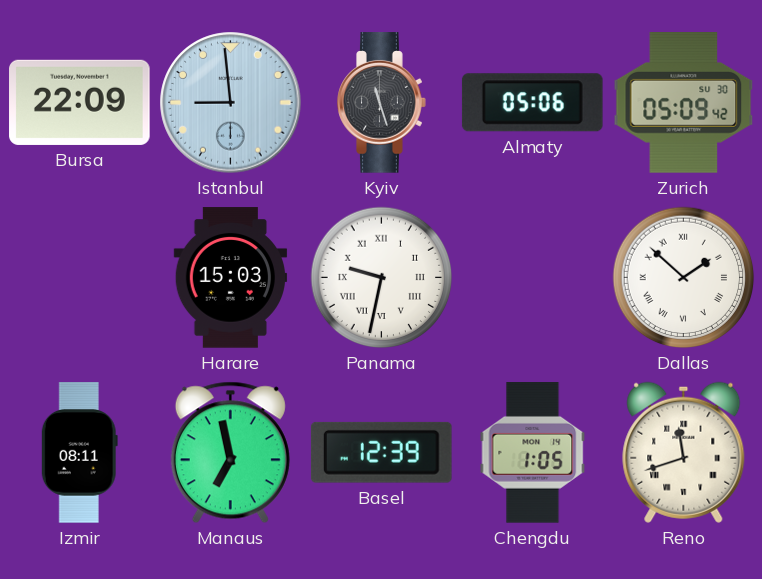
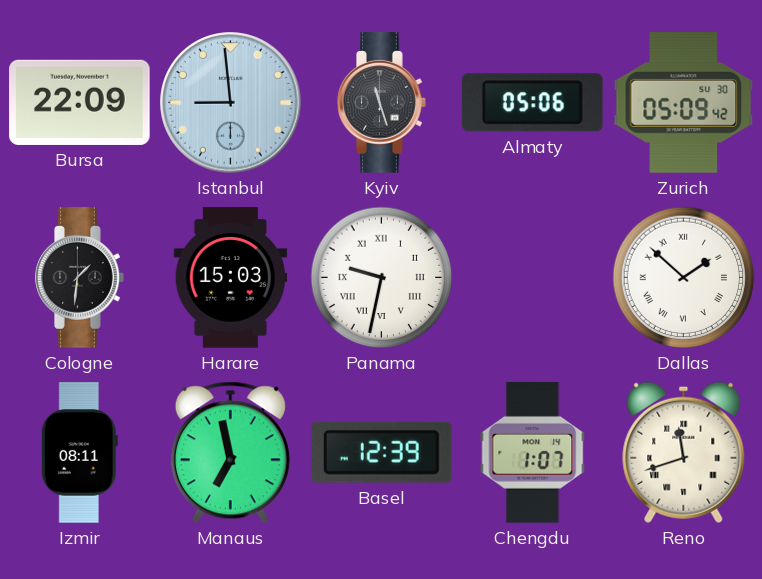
Cologne: none -> 1:31 (80, 278)
Chengdu: 1:05 -> 1:07 (533, 453)
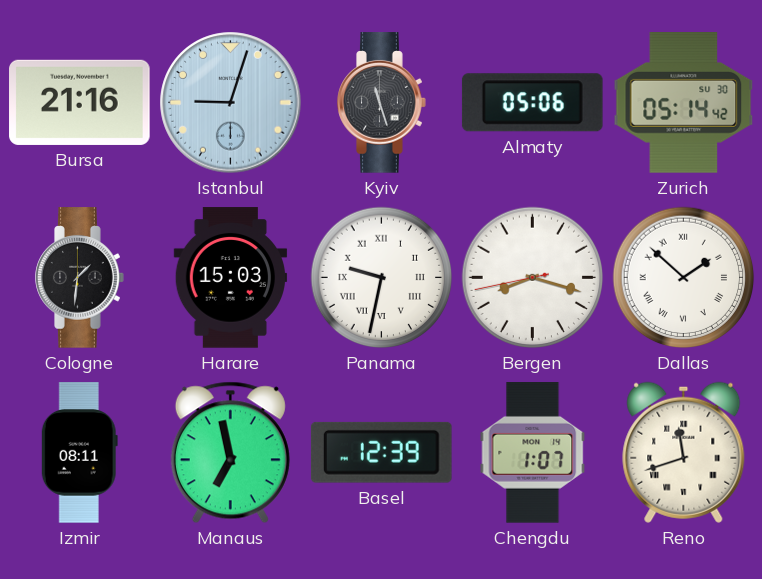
Bursa: 22:09 -> 21:16 (80, 102)
Istanbul: 8:59 -> 9:03 (231, 103)
Zurich: 05:09 -> 05:14 (684, 103)
Bergen: none -> 8:17 (533, 278)
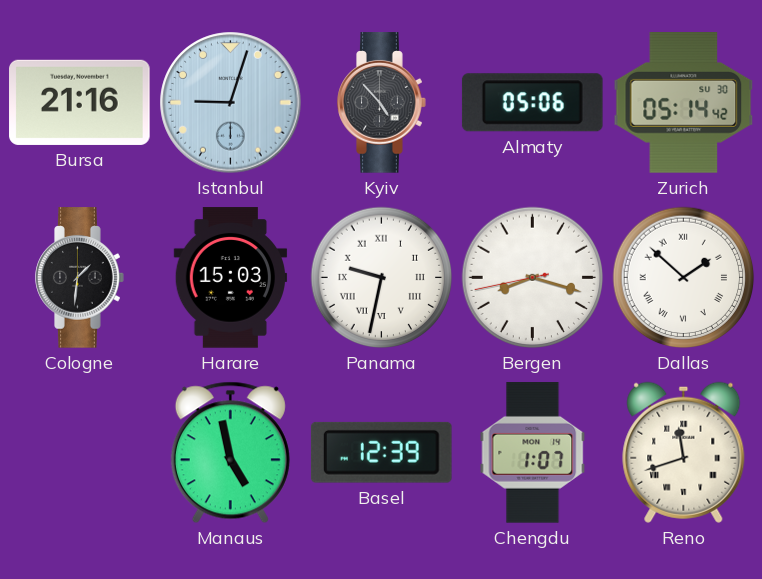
Kyiv: 11:27 -> 4:53 (382, 103)
Izmir: 08:11 -> none (79, 453)
Manaus: 6:58 -> 4:58 (230, 453)
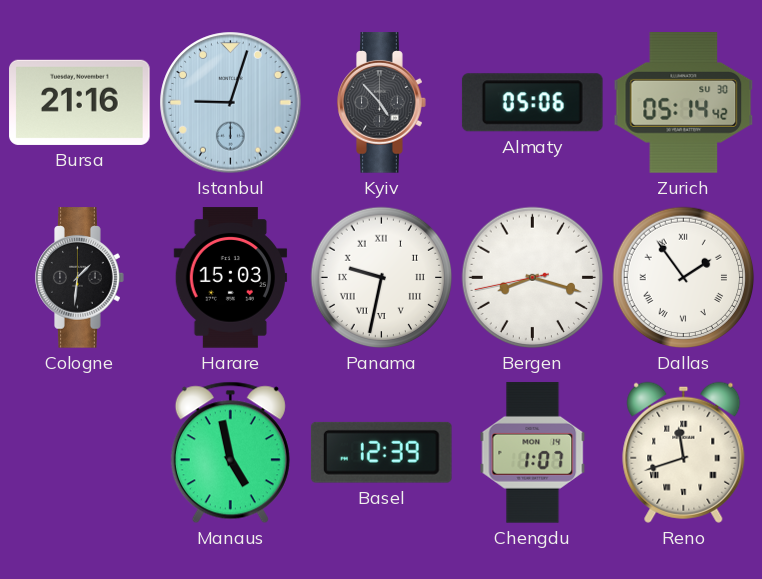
Dallas: 1:52 -> 1:54 (684, 278)
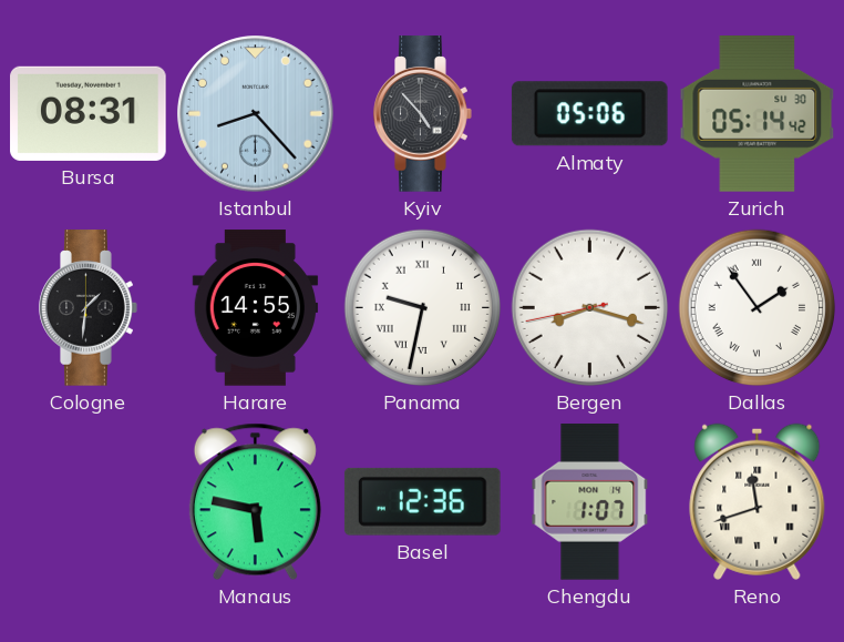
Bursa: 21:16 -> 08:31 (89, 113)
Istanbul: 9:03 -> 8:23 (256, 114)
Harare: 15:03 -> 14:55 (256, 308)
Manaus: 4:58 -> 5:47 (255, 502)
Basel: 12:39 -> 12:36 (422, 501)
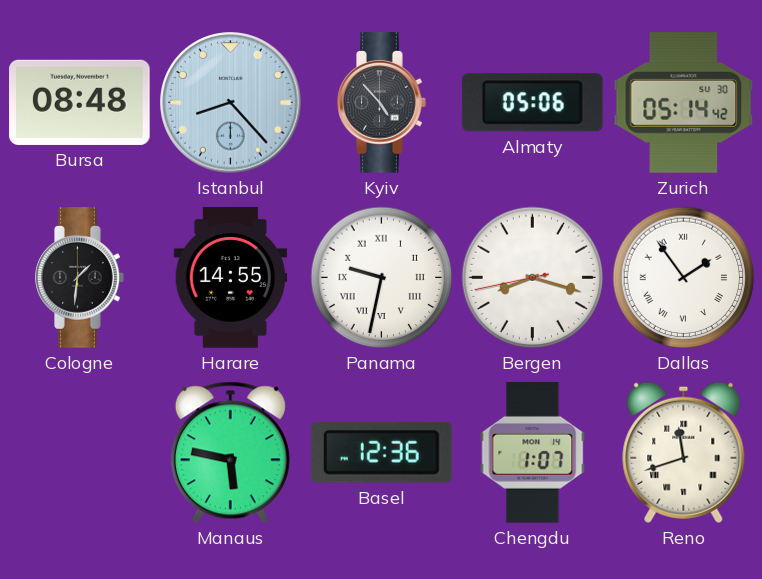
Bursa: 08:31 -> 08:48 (80, 102)
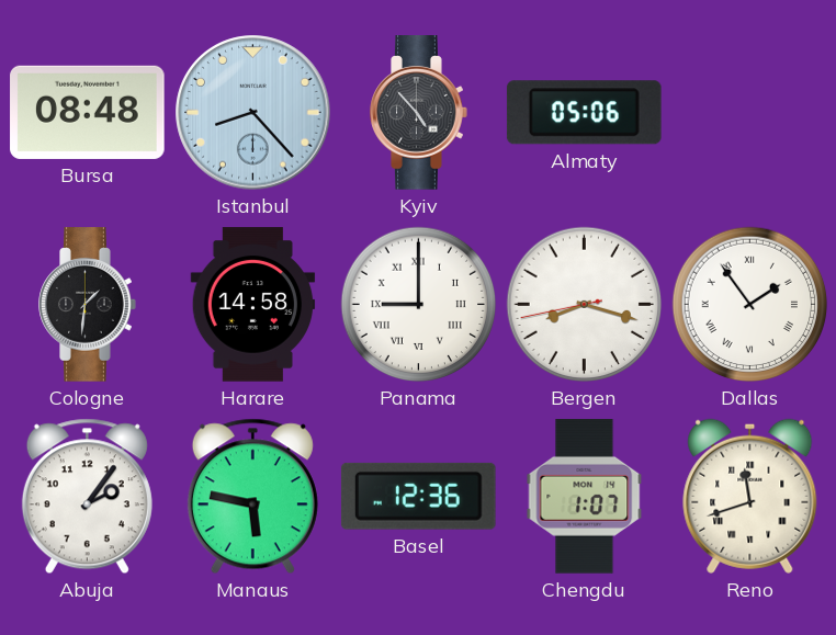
Zurich: 05:14 -> none (684, 103)
Harare: 14:55 -> 14:58 (253, 305)
Panama: 9:32 -> 9:00 (419, 305)
Abuja: none -> 2:06 (87, 497)
